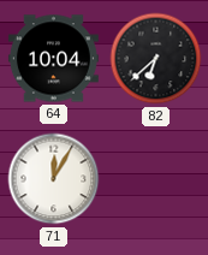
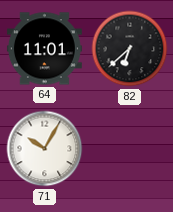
64: 10:04 -> 11:01 (44, 49)
71: 12:05 -> 10:05 (45, 149)
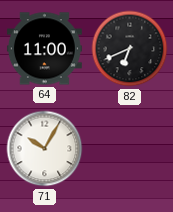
64: 11:01 -> 11:00 (44, 49)
82: 6:38 -> 6:41 (130, 49)
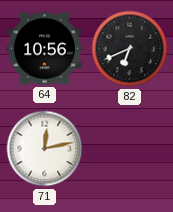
64: 11:00 -> 10:56 (44, 49)
71: 10:05 -> 12:13 (45, 149)
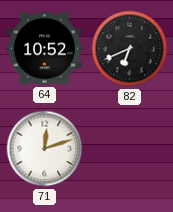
64: 10:56 -> 10:52 (44, 49)
71: 12:13 -> 12:12 (45, 149)
